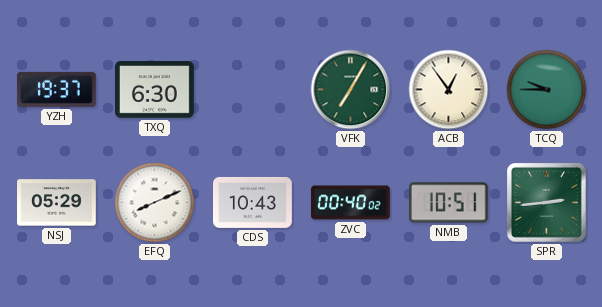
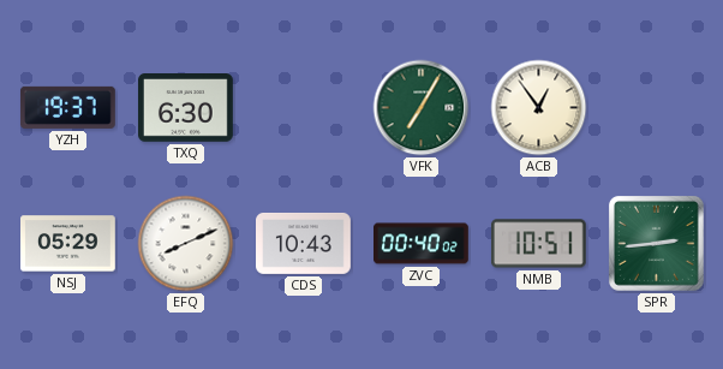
TCQ: 9:45 -> none (547, 90)
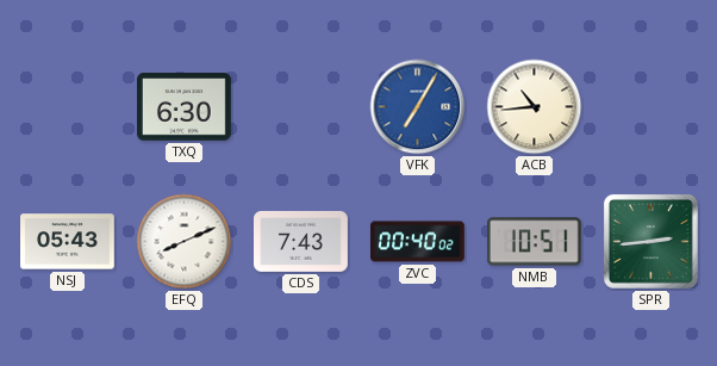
YZH: 19:37 -> none (67, 107)
VFK dial: green -> blue (418, 107)
ACB: 12:54 -> 10:44 (535, 107)
NSJ: 05:29 -> 05:43 (68, 242)
CDS: 10:43 -> 7:43 (301, 241)
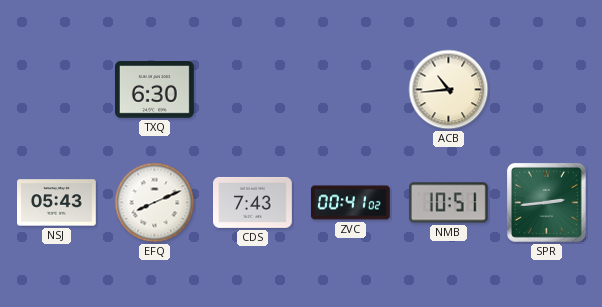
VFK: 7:05 -> none (418, 107)
ZVC: 00:40 -> 00:41 (351, 203)
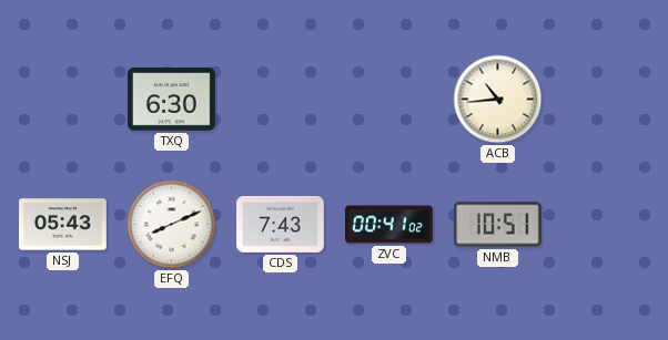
SPR: 2:44 -> none (547, 203)
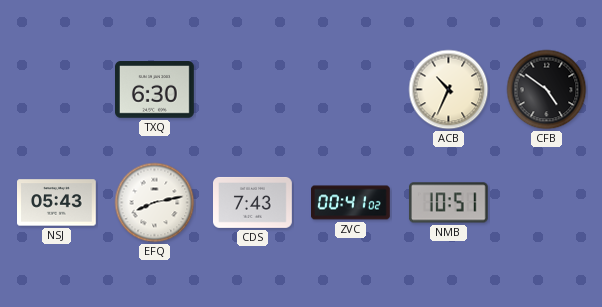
ACB: 10:44 -> 10:34 (449, 90)
CFB: none -> 4:51 (547, 90)
EFQ: 8:11 -> 8:13 (155, 203)
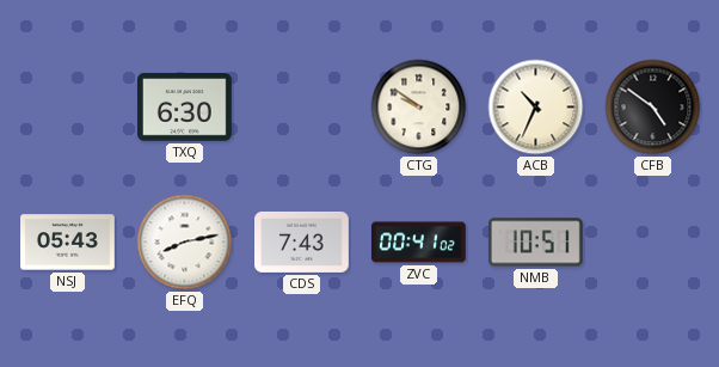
CTG: none -> 9:51 (419, 108)
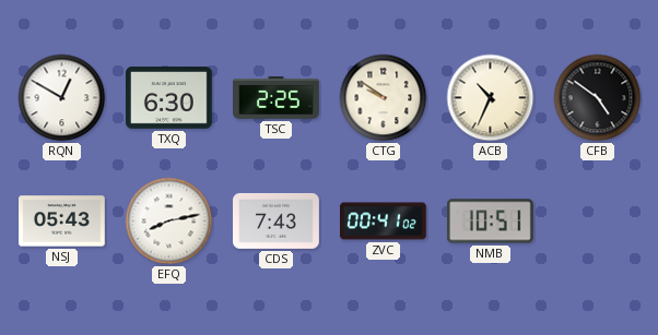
RQN: none -> 12:50 (62, 98)
TSC: none -> 2:25 (277, 98)
